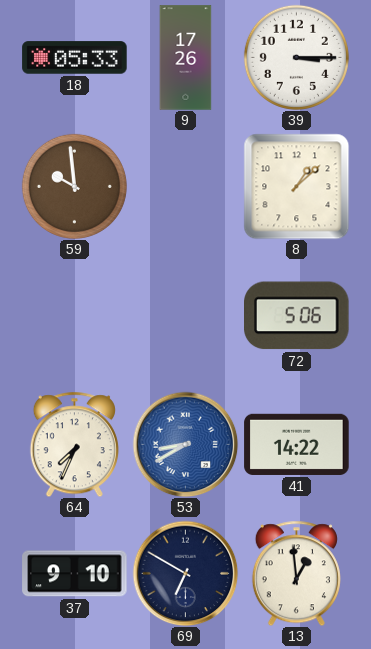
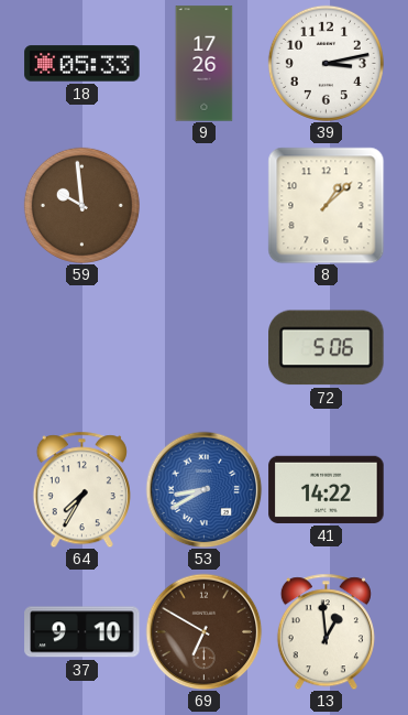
39: 3:15 -> 3:13 (326, 63)
64: 7:34 -> 7:35 (81, 489)
69 dial: navy -> brown (203, 631)
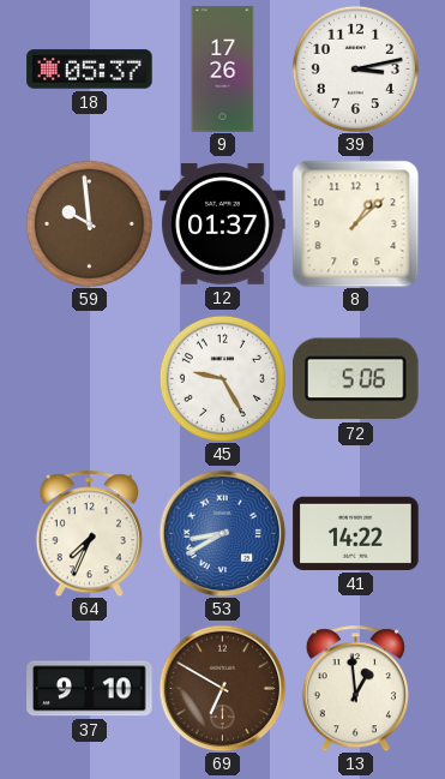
18: 05:33 -> 05:37 (90, 70)
12: none -> 01:37 (223, 224)
45: none -> 9:25 (222, 378)
64: 7:35 -> 7:34 (89, 533)
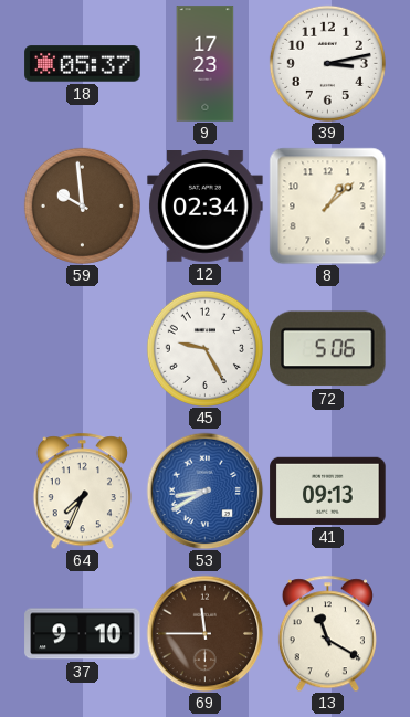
9: 17:26 -> 17:23 (206, 64)
12: 01:37 -> 02:34 (206, 207)
41: 14:22 -> 09:13 (328, 491)
69: 6:50 -> 11:45 (204, 633)
13: 12:59 -> 11:20 (327, 633)
